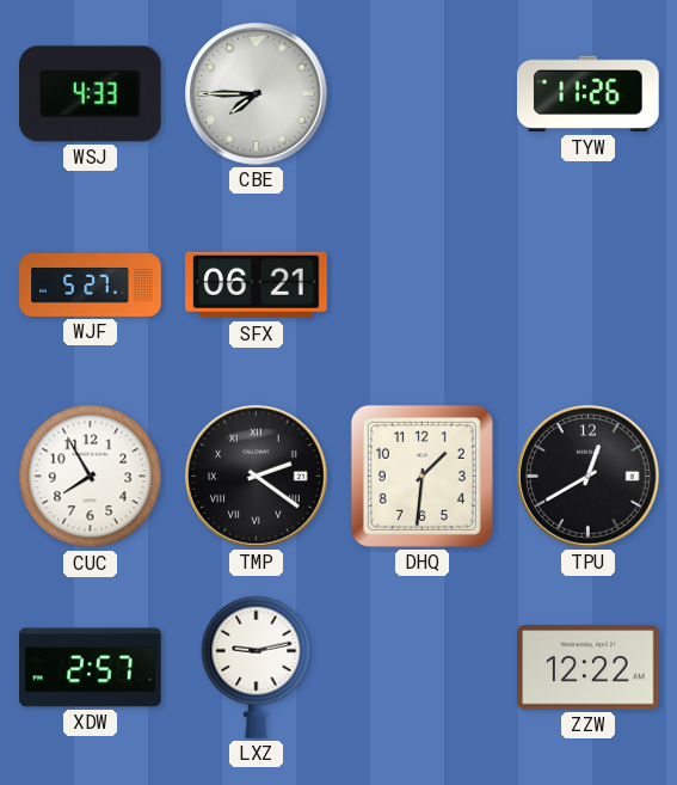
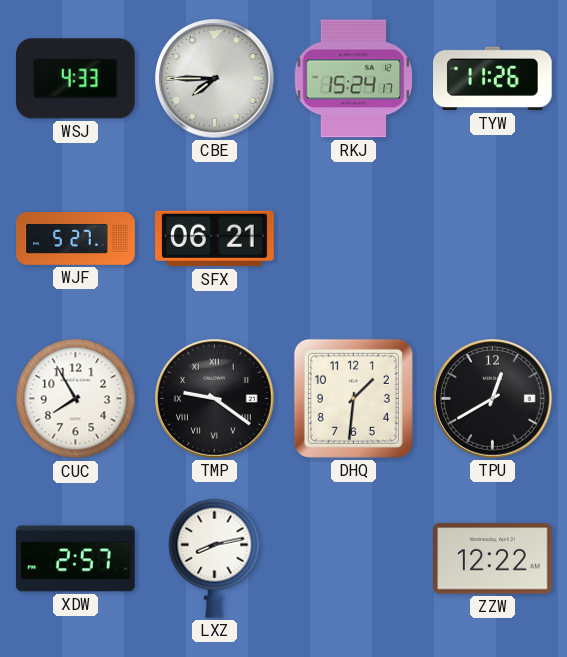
RKJ: none -> 15:24 (354, 79)
TMP: 2:21 -> 9:21 (215, 399)
LXZ: 9:13 -> 8:13 (215, 558)
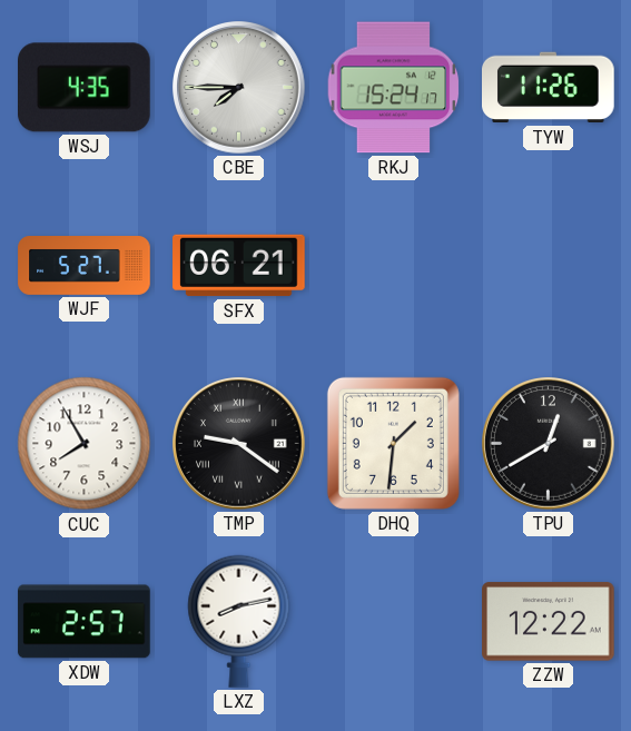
WSJ: 4:33 -> 4:35 (85, 88)
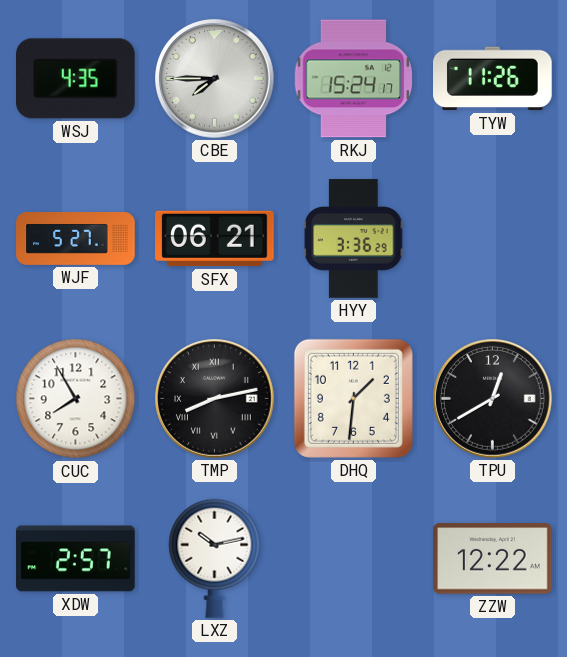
HYY: none -> 3:36 (354, 239)
TMP: 9:21 -> 8:13 (215, 399)
LXZ: 8:13 -> 10:13 (215, 558)
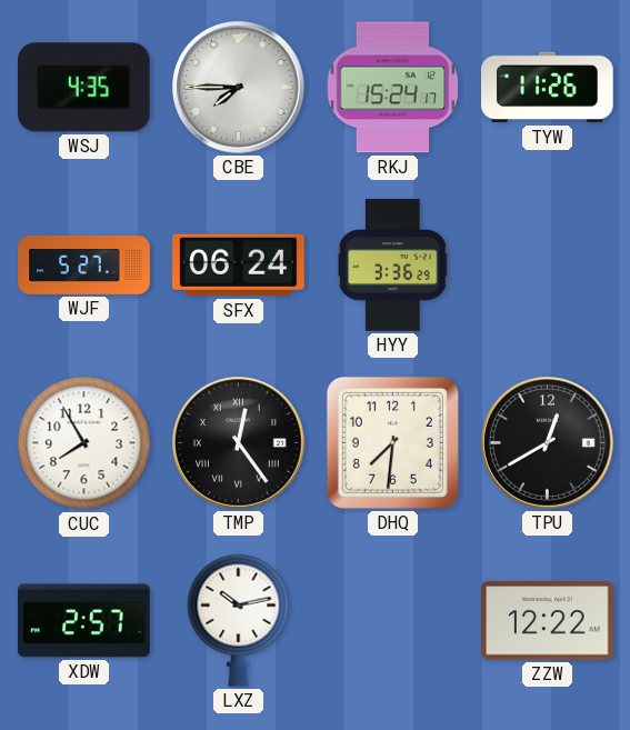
SFX: 06:21 -> 06:24 (239, 266)
TMP: 8:13 -> 12:24 (239, 443)
DHQ: 1:31 -> 7:31 (392, 442)
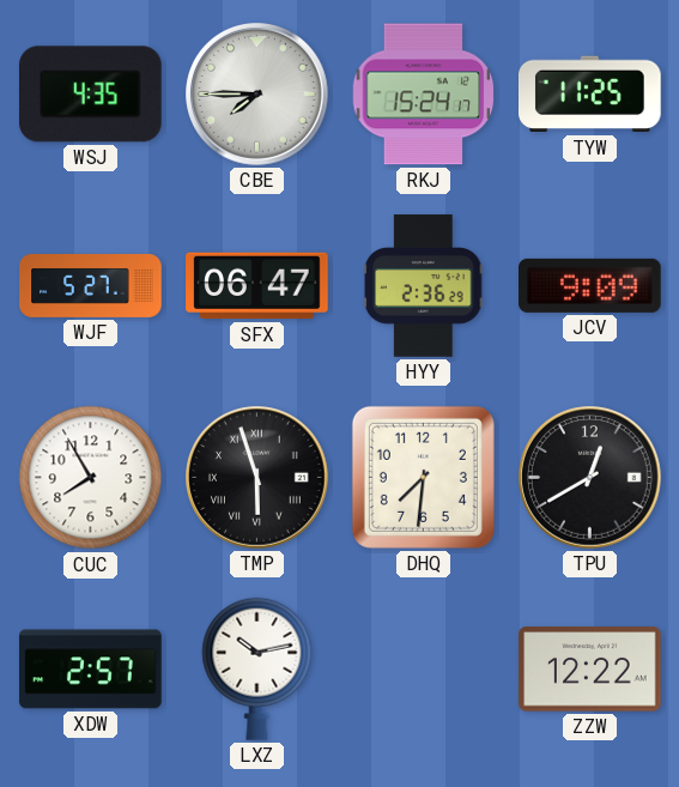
TYW: 11:26 -> 11:25 (590, 95)
SFX: 06:24 -> 06:47 (257, 286)
HYY: 3:36 -> 2:36 (424, 286)
JCV: none -> 9:09 (590, 285)
TMP: 12:24 -> 5:57 (257, 478)
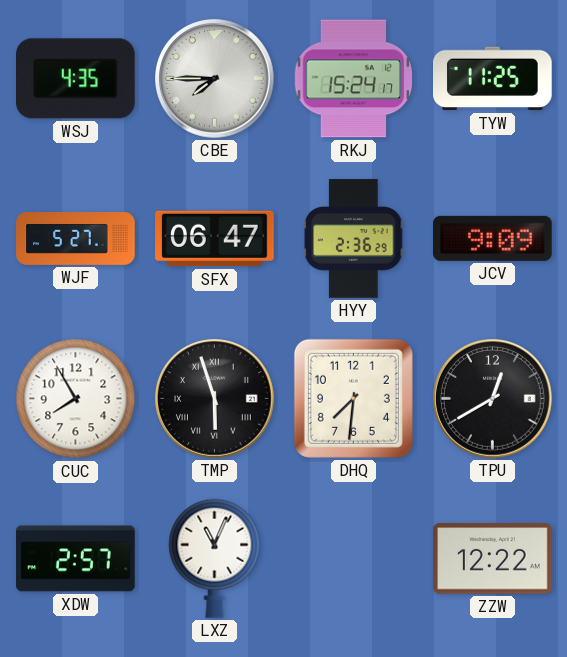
LXZ: 10:13 -> 11:04 (215, 558)
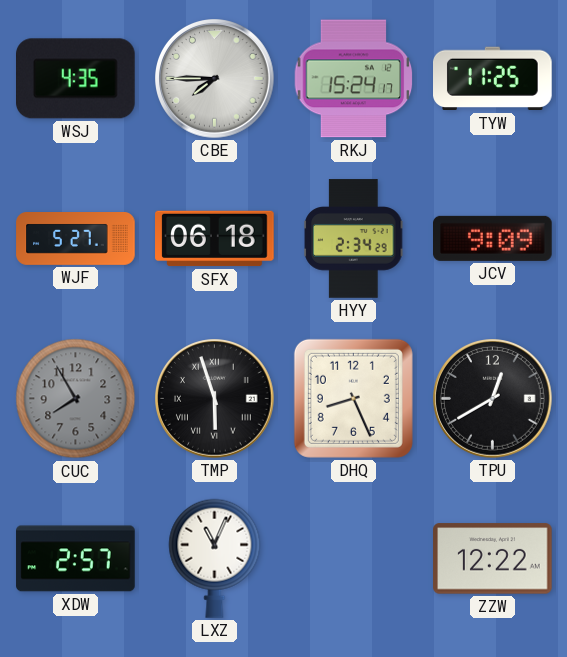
SFX: 06:47 -> 06:18 (215, 239)
HYY: 2:36 -> 2:34 (354, 239)
CUC dial: white -> grey (76, 399)
DHQ: 7:31 -> 8:26 (353, 398)
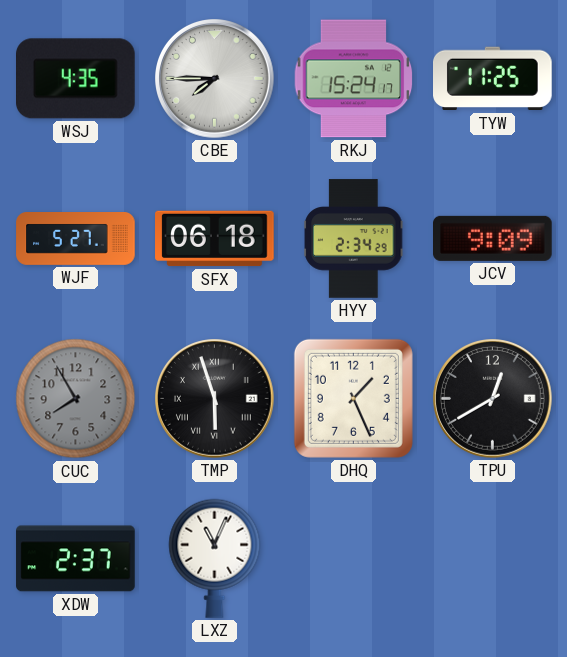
DHQ: 8:26 -> 1:26 (353, 398)
XDW: 2:57 -> 2:37 (76, 559)
ZZW: 12:22 -> none (493, 559)
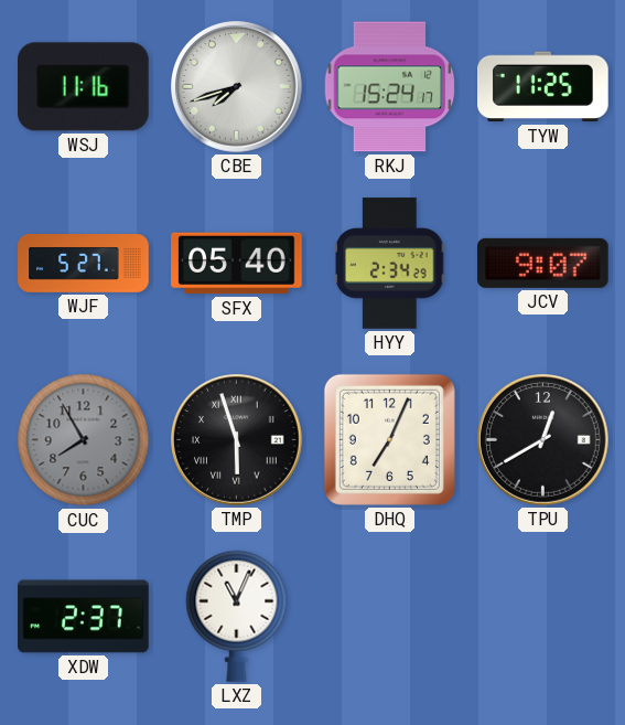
WSJ: 4:35 -> 11:16 (84, 87)
CBE: 7:45 -> 7:42 (237, 87)
SFX: 06:18 -> 05:40 (237, 264)
JCV: 9:09 -> 9:07 (543, 263)
DHQ: 1:26 -> 7:04 (389, 439)
